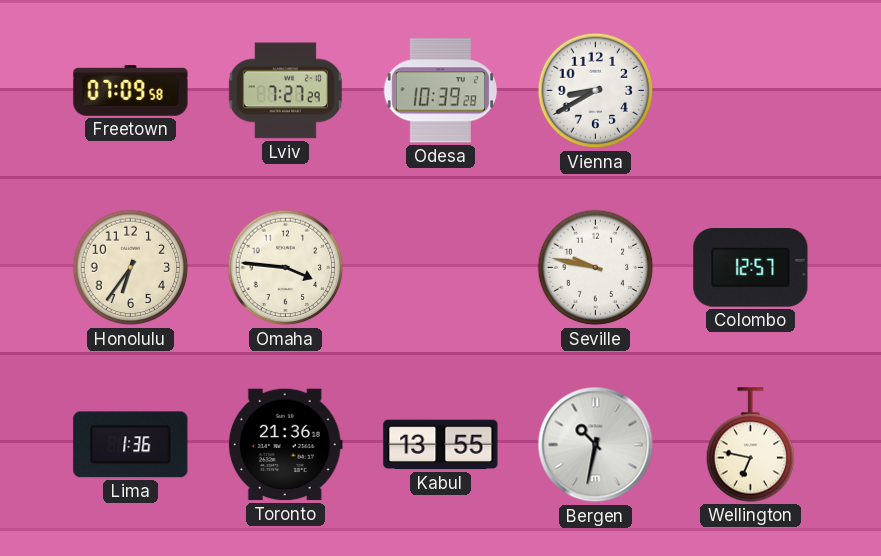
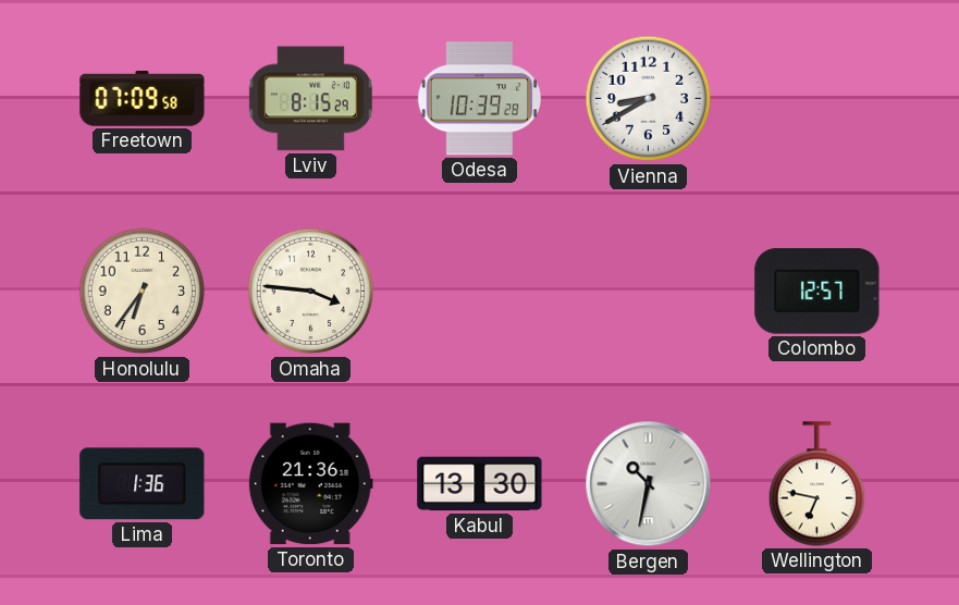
Lviv: 7:27 -> 8:15 (310, 99)
Seville: 9:47 -> none (596, 268)
Kabul: 13:55 -> 13:30 (480, 484)
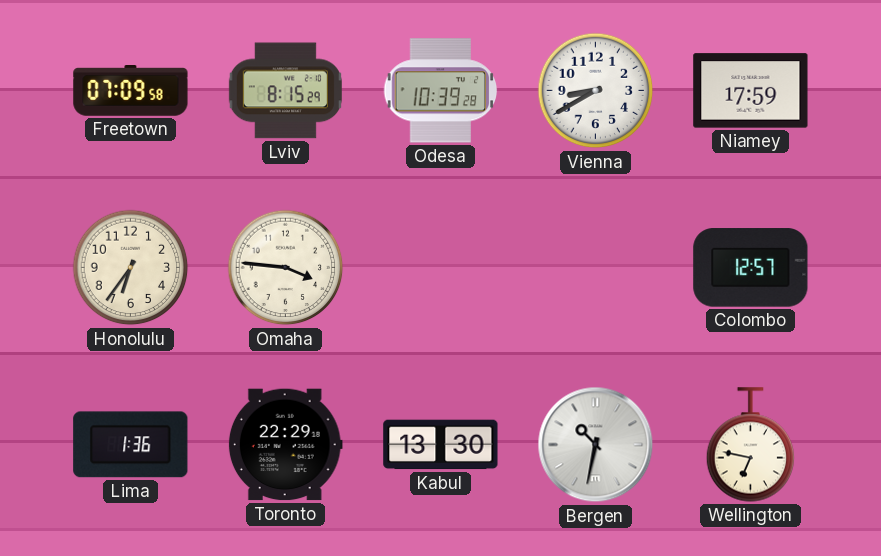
Niamey: none -> 17:59 (751, 91)
Toronto: 21:36 -> 22:29 (285, 445)
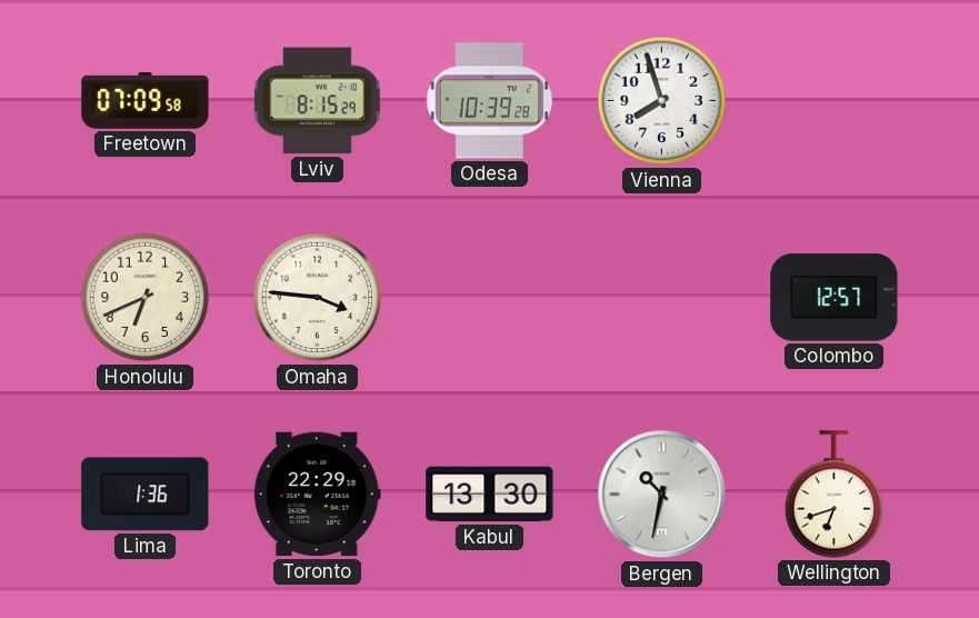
Vienna: 8:40 -> 7:57 (662, 101)
Niamey: 17:59 -> none (751, 91)
Honolulu: 6:36 -> 6:41 (146, 298)
Wellington: 6:47 -> 6:42 (835, 495)
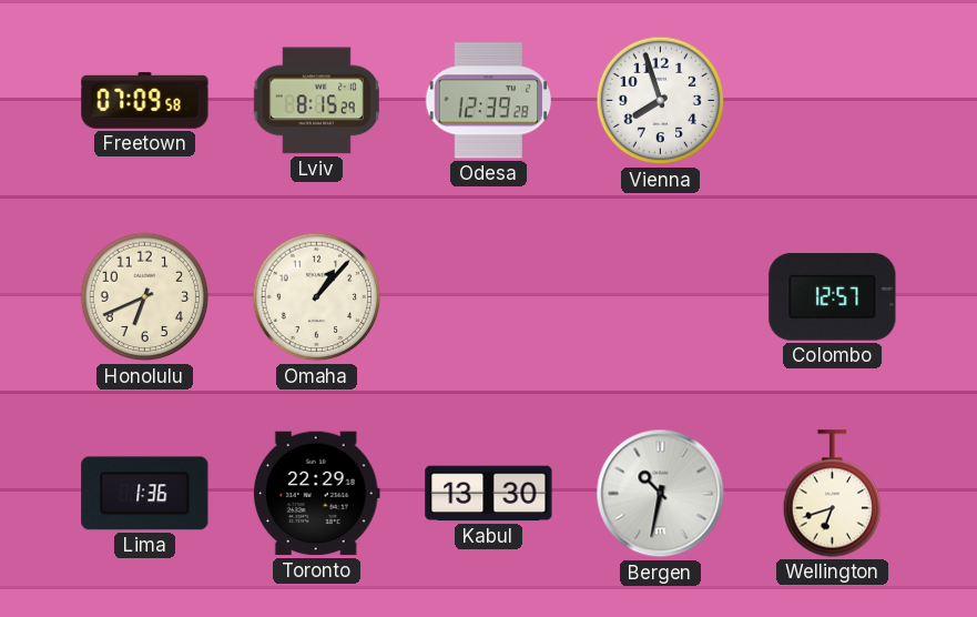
Odesa: 10:39 -> 12:39 (489, 101)
Omaha: 3:46 -> 1:07 (317, 297)
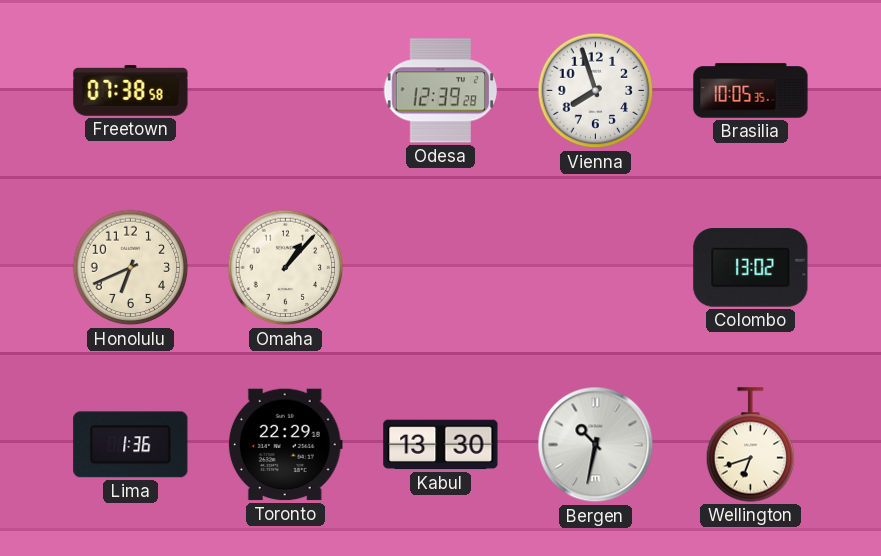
Freetown: 07:09 -> 07:38 (131, 91)
Lviv: 8:15 -> none (316, 101)
Brasilia: none -> 10:05 (751, 91)
Colombo: 12:57 -> 13:02 (751, 268)
